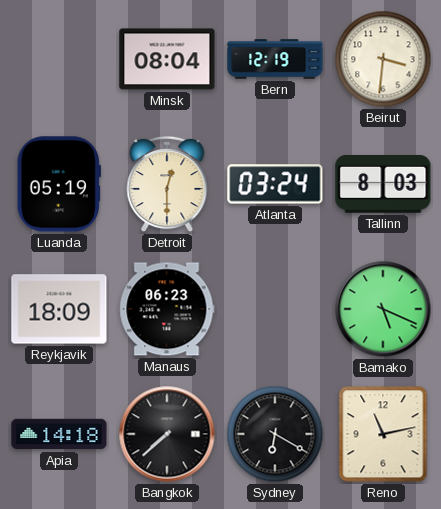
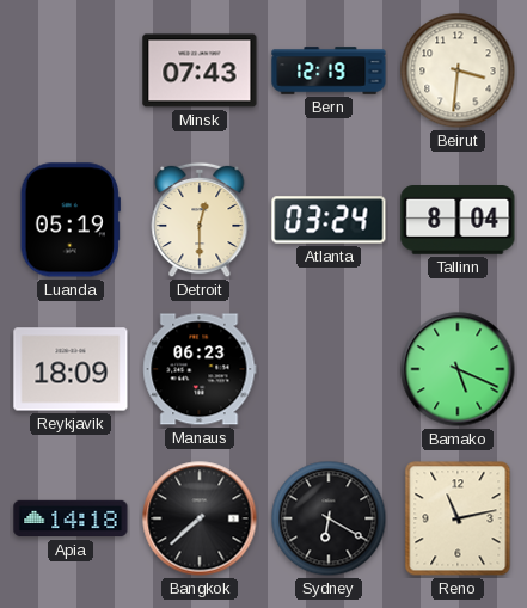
Minsk: 08:04 -> 07:43 (200, 70)
Tallinn: 8:03 -> 8:04 (458, 221)
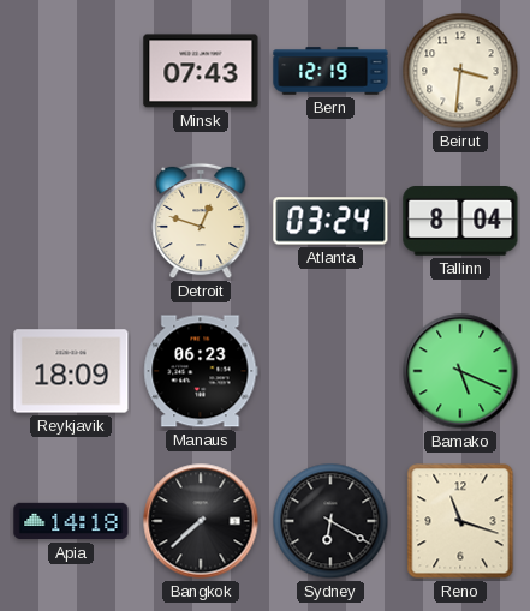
Luanda: 05:19 -> none (71, 220)
Detroit: 12:30 -> 12:48 (201, 221)
Reno: 11:13 -> 11:18 (460, 521)
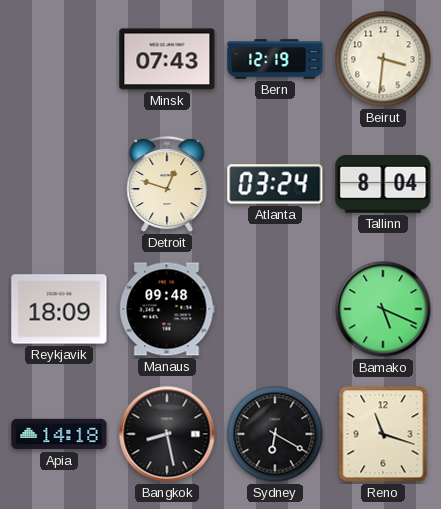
Manaus: 06:23 -> 09:48 (167, 309)
Bangkok: 7:38 -> 8:28 (167, 434)
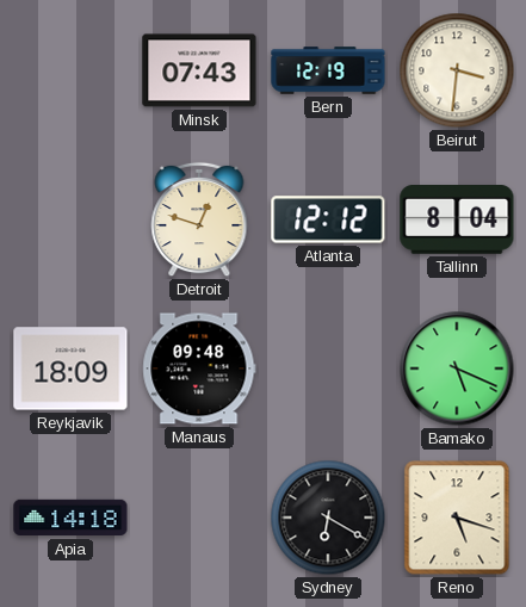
Atlanta: 03:24 -> 12:12 (328, 219)
Bangkok: 8:28 -> none (167, 434)
Reno: 11:18 -> 5:18 (457, 518)
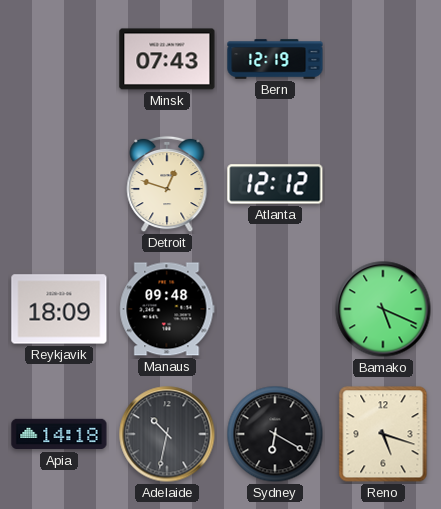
Beirut: 3:31 -> none (457, 70)
Tallinn: 8:04 -> none (457, 221)
Adelaide: none -> 10:32 (167, 434)
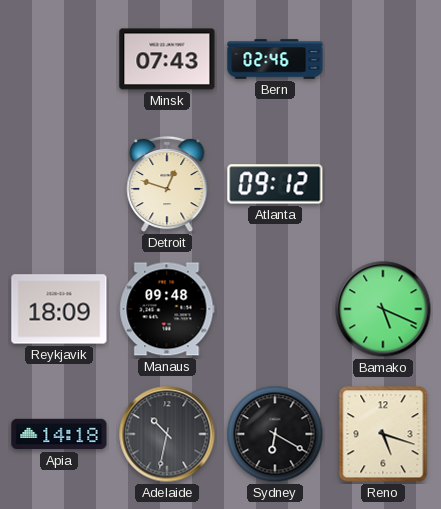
Bern: 12:19 -> 02:46 (275, 59)
Atlanta: 12:12 -> 09:12 (275, 184)
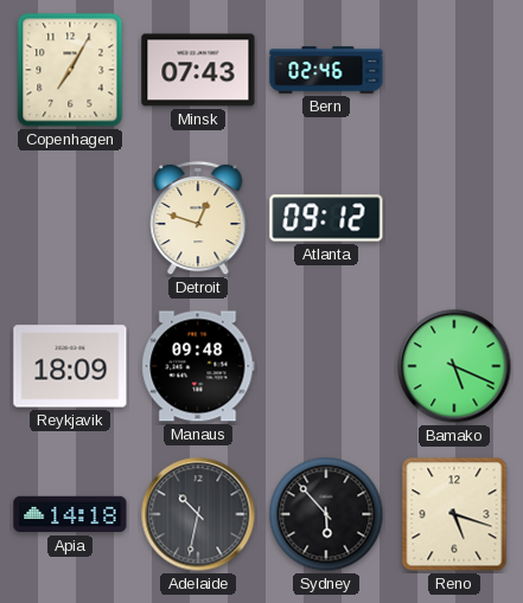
Copenhagen: none -> 7:05 (70, 70)
Sydney: 6:20 -> 5:53 (326, 514)
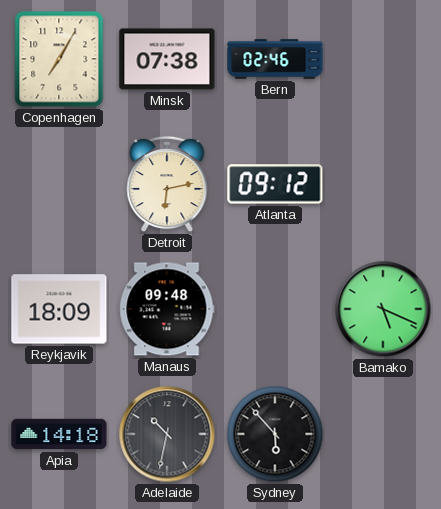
Minsk: 07:43 -> 07:38 (167, 59)
Detroit: 12:48 -> 6:13 (167, 184)
Reno: 5:18 -> none (454, 514)
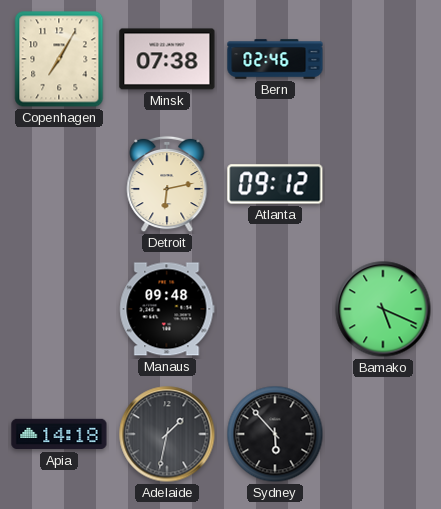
Reykjavik: 18:09 -> none (59, 309)
Adelaide: 10:32 -> 1:32 (167, 434)
